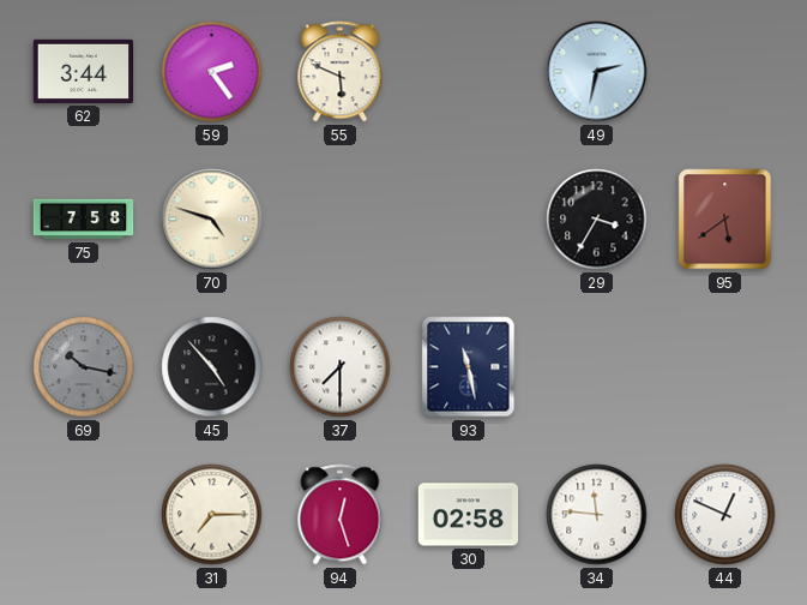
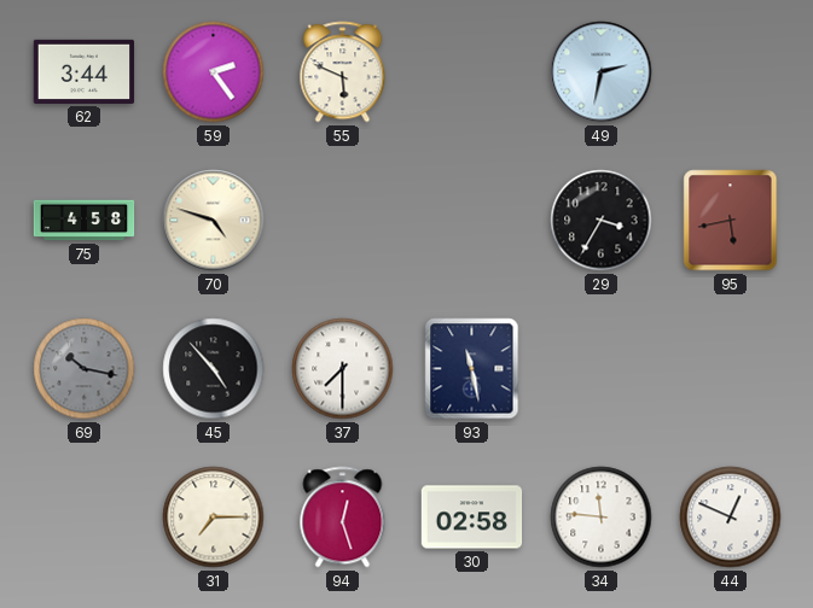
75: 7:58 -> 4:58 (85, 221)
95: 5:39 -> 5:43 (731, 221)
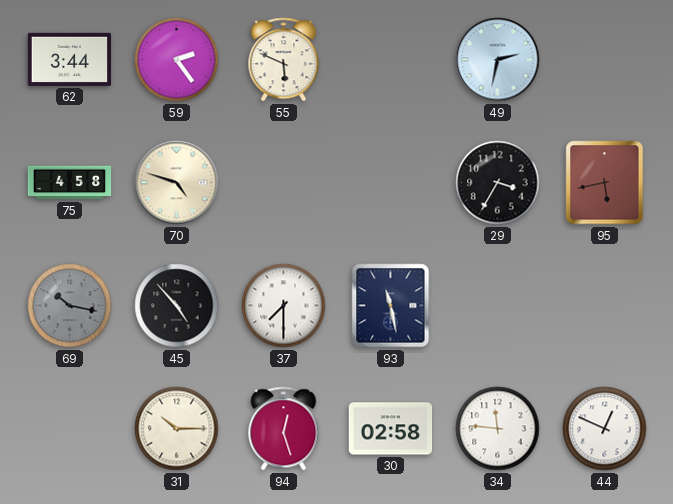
31: 7:15 -> 10:15 (177, 429)
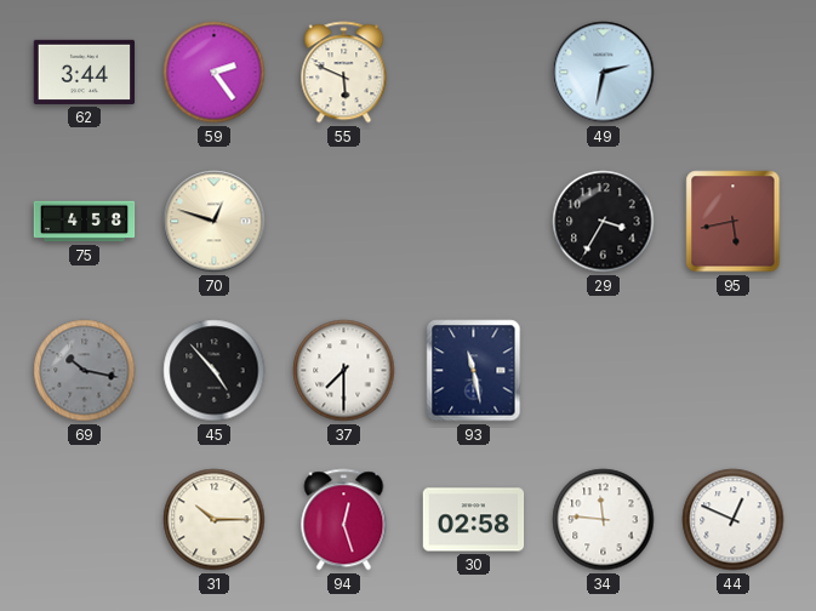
70: 4:48 -> 12:48 (215, 222)
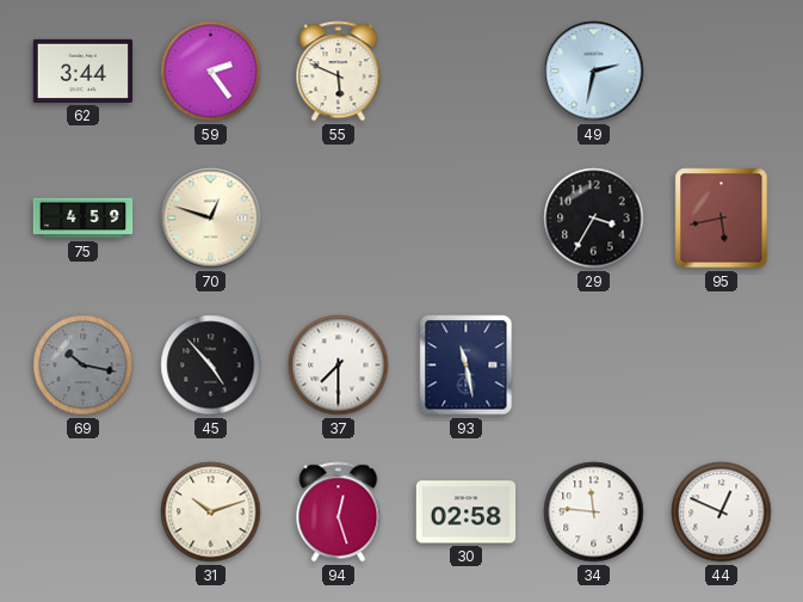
75: 4:58 -> 4:59 (84, 219)
31: 10:15 -> 10:12 (211, 512)
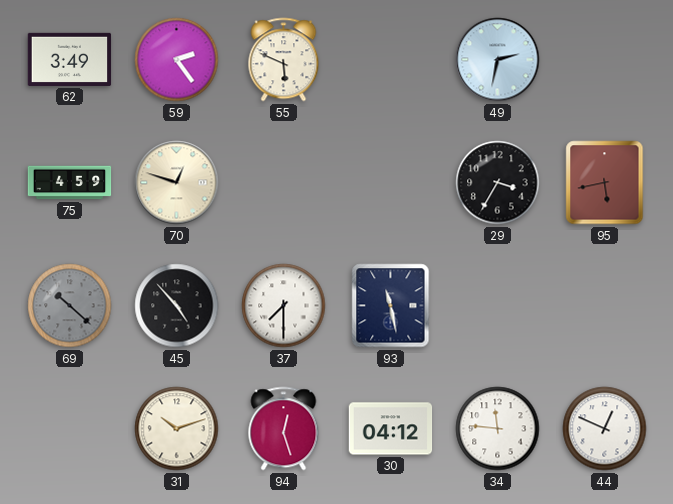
62: 3:44 -> 3:49 (70, 59)
69: 10:17 -> 10:22 (70, 306)
30: 02:58 -> 04:12 (391, 429)
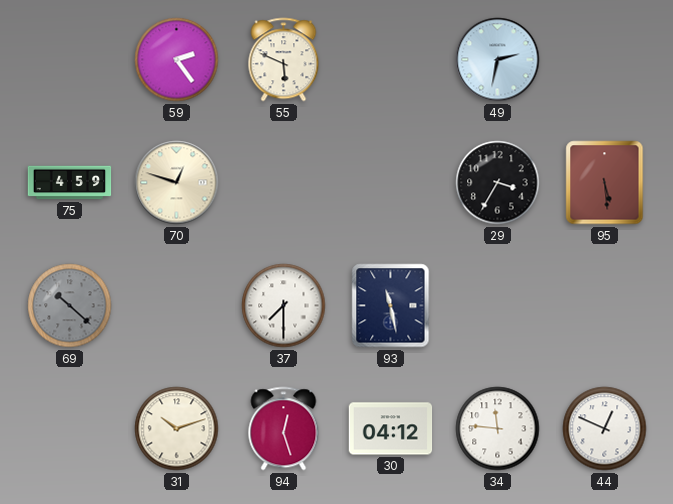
62: 3:49 -> none (70, 59)
95: 5:43 -> 5:29 (605, 183)
45: 4:53 -> none (177, 306)
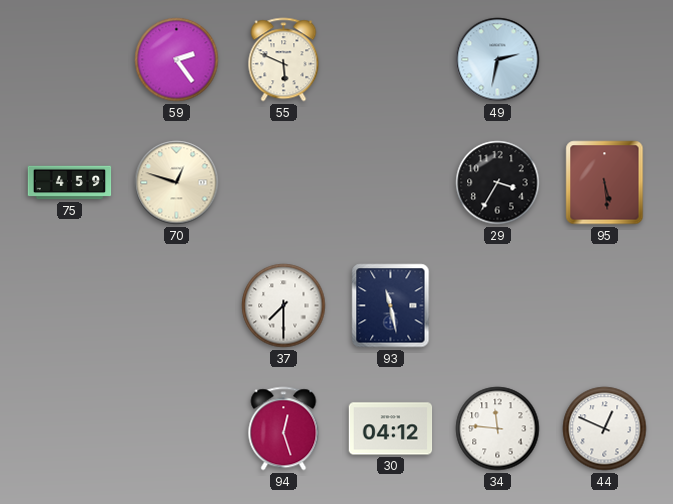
69: 10:22 -> none (70, 306)
31: 10:12 -> none (177, 429)
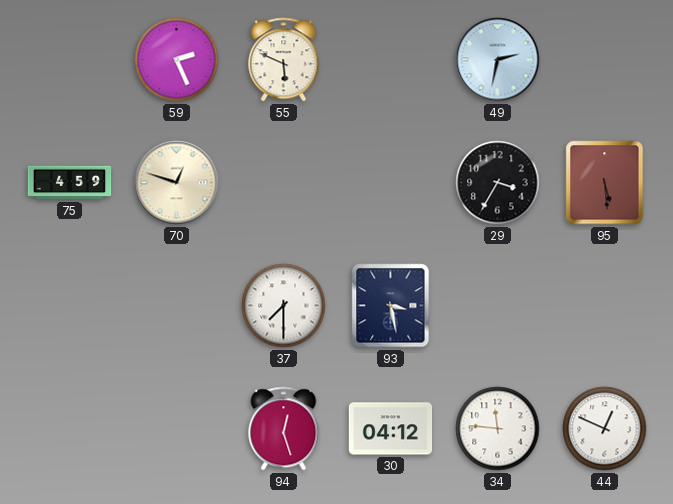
59: 2:24 -> 2:26 (177, 60)
93: 11:28 -> 3:28 (391, 306)
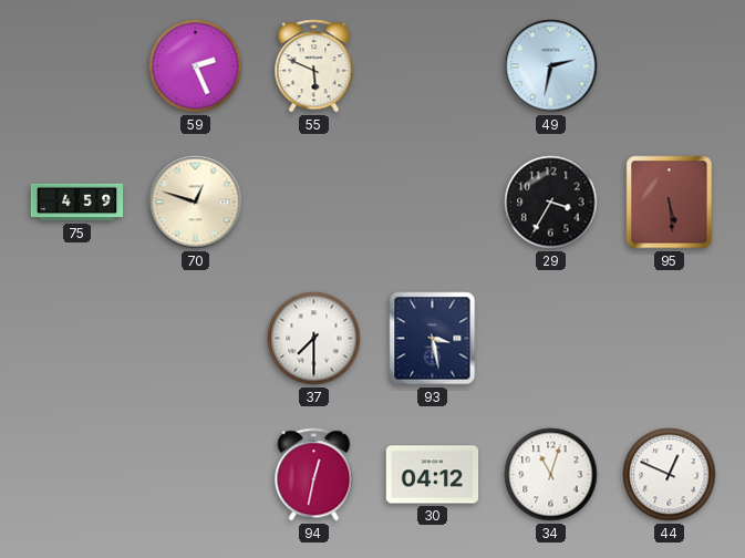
94: 12:27 -> 12:32 (314, 475)
34: 11:46 -> 11:03 (551, 475)
